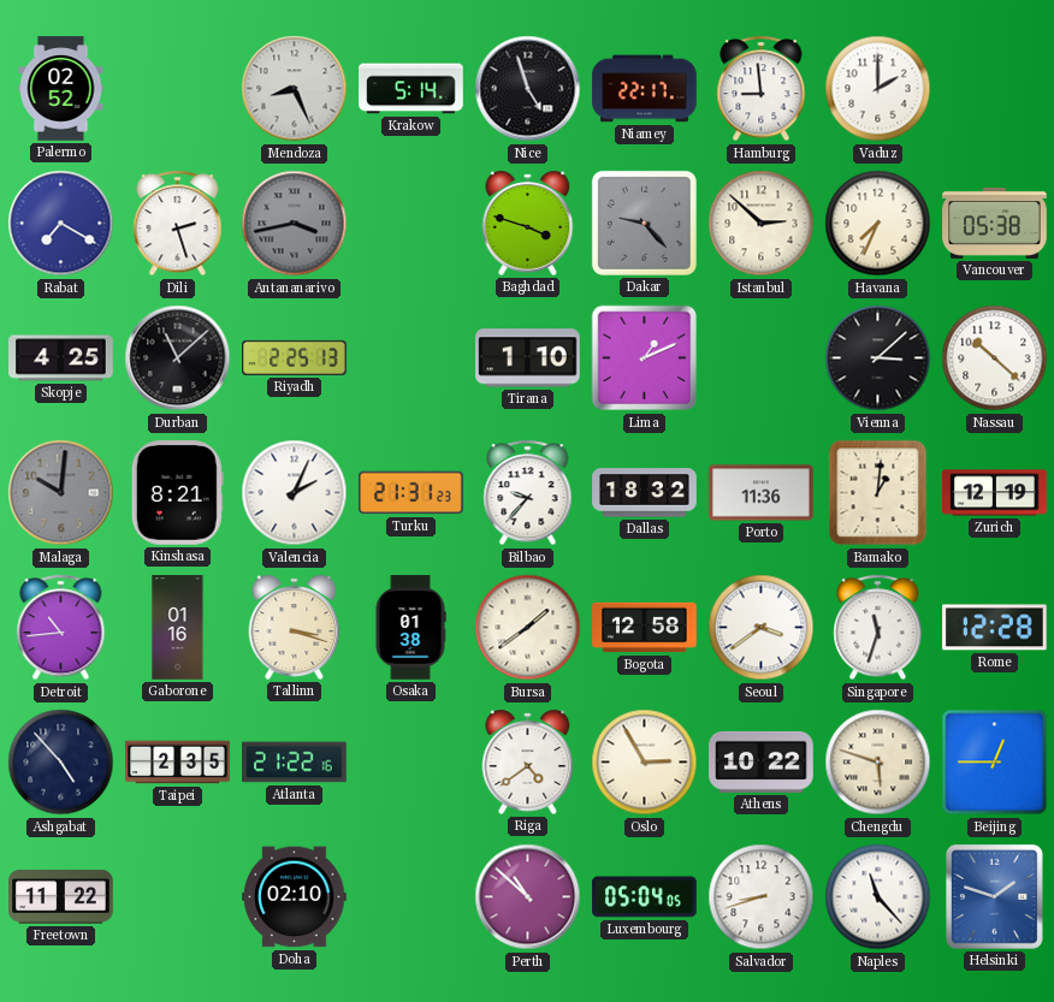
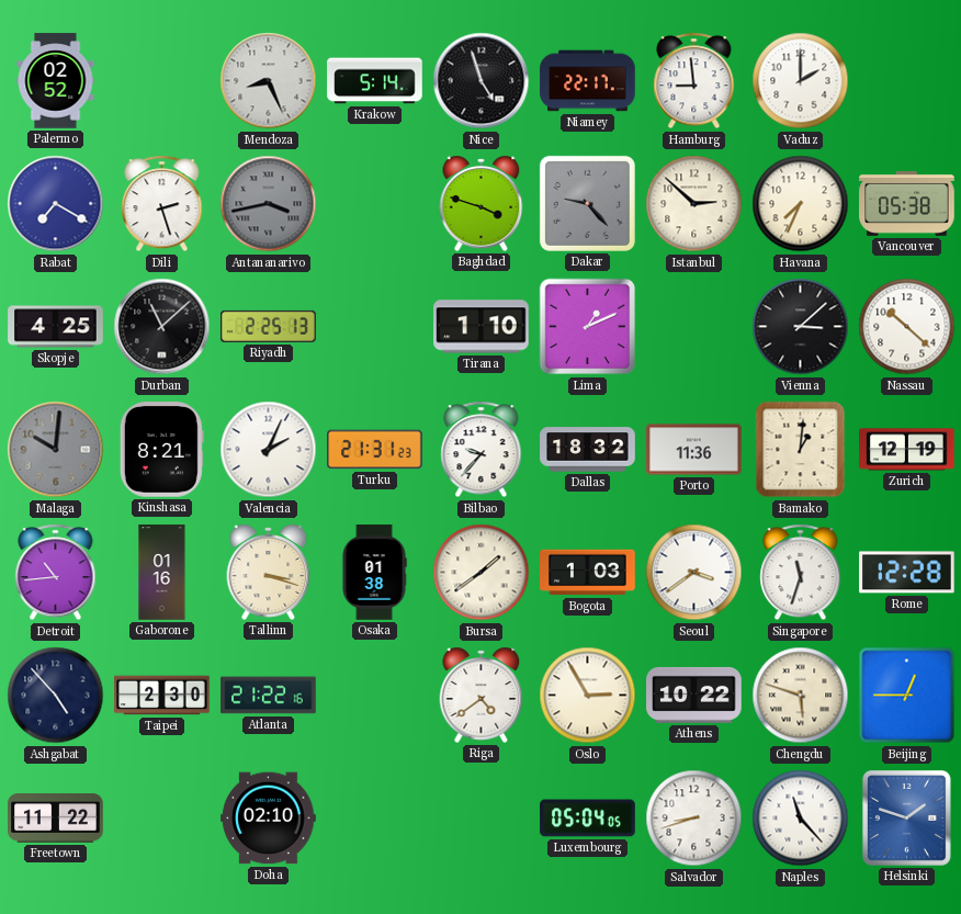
Bogota: 12:58 -> 1:03 (588, 573)
Taipei: 2:35 -> 2:30 (162, 696)
Perth: 10:52 -> none (528, 897)
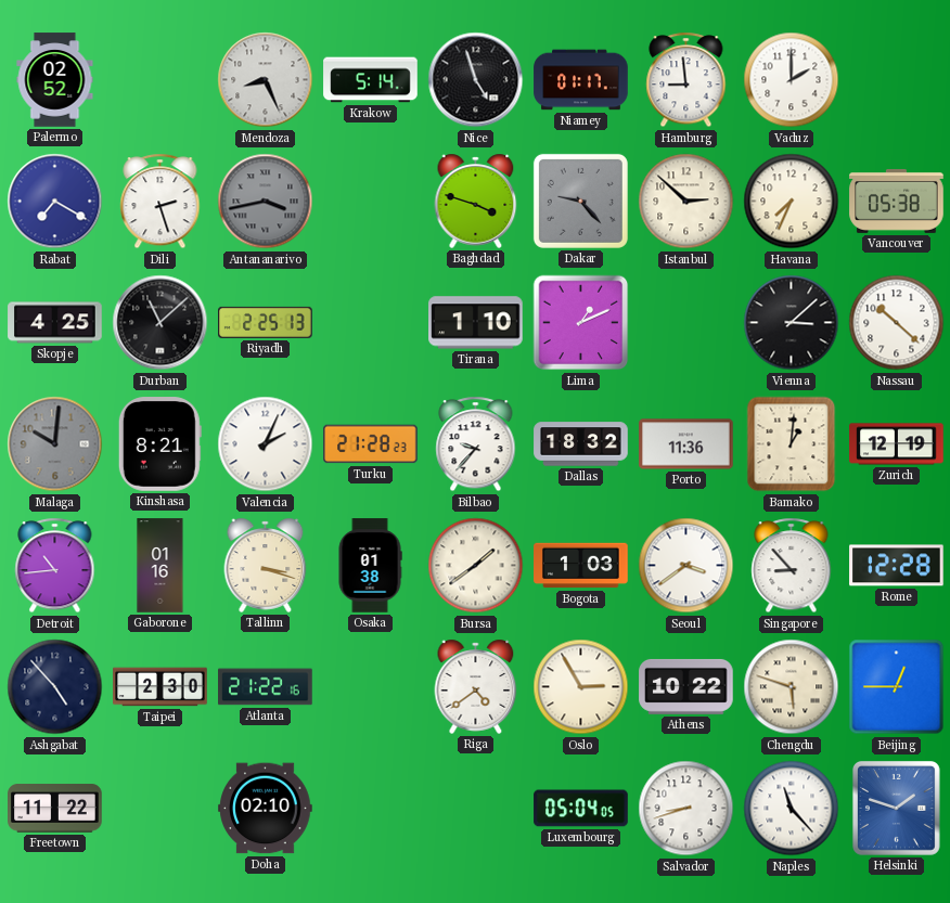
Niamey: 22:17 -> 01:17 (581, 80)
Turku: 21:31 -> 21:28 (371, 444)
Singapore: 11:33 -> 8:53 (792, 566)
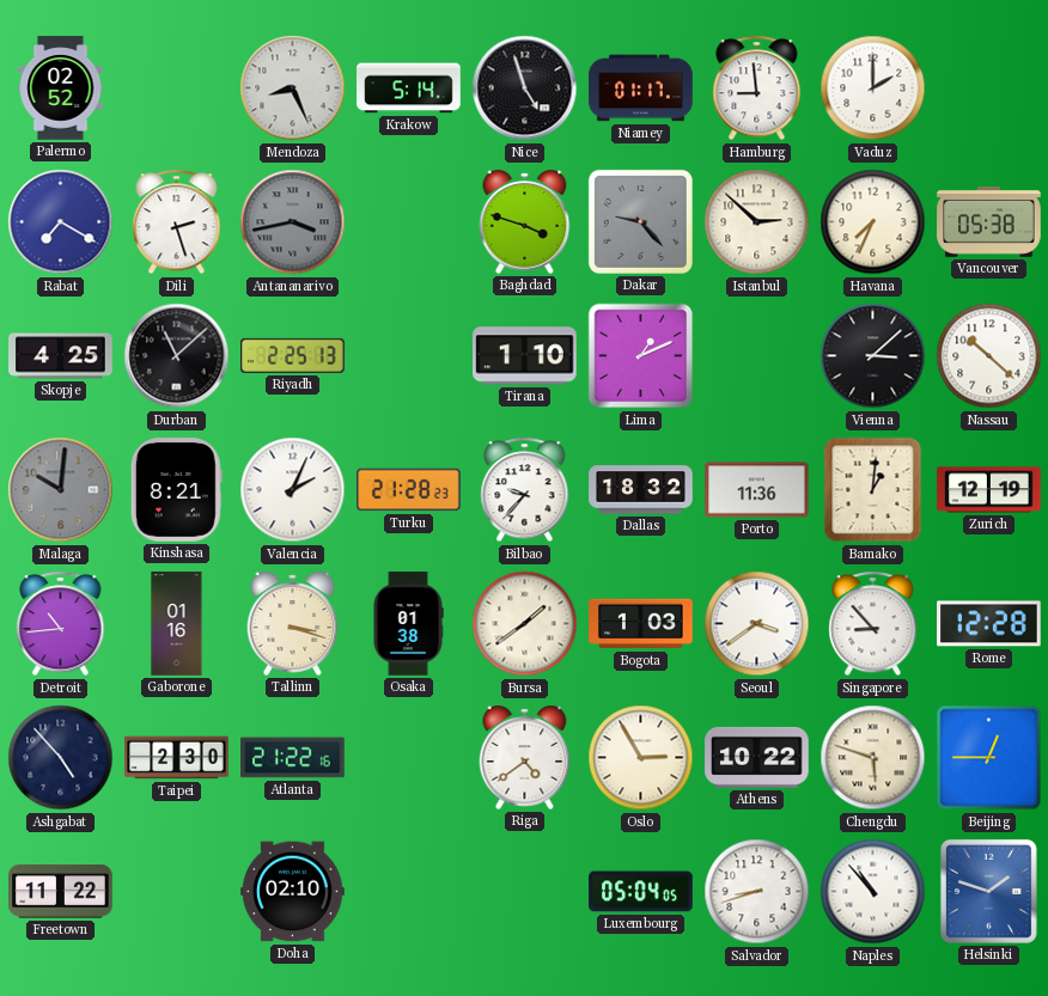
Naples: 11:23 -> 10:53 (873, 892)
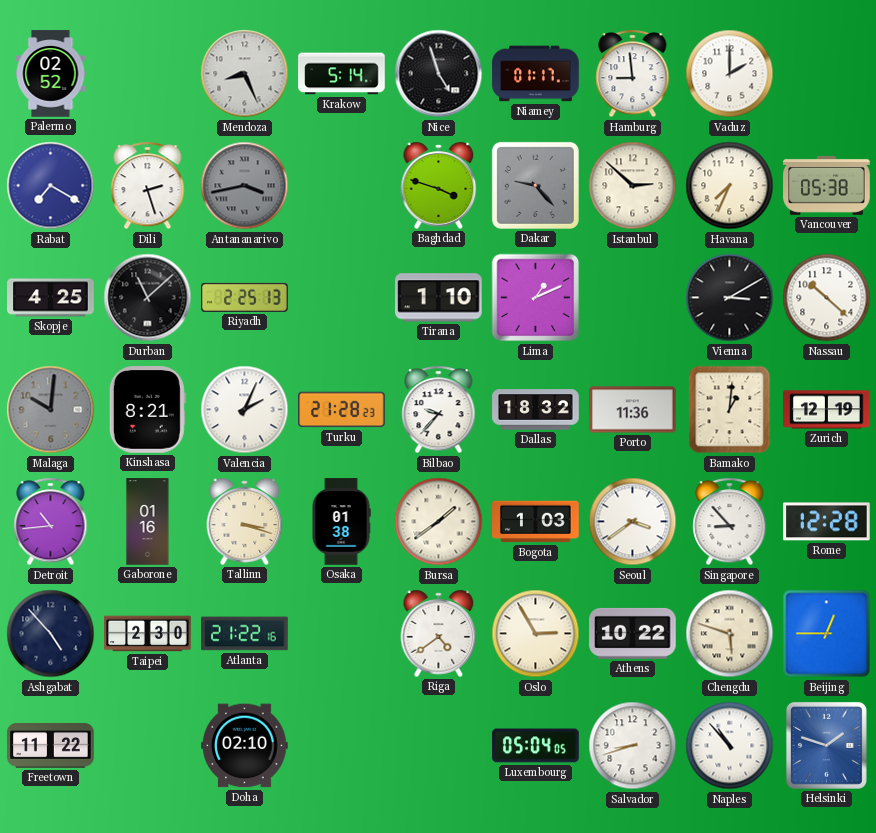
Vienna: 3:08 -> 3:10 (730, 298)
